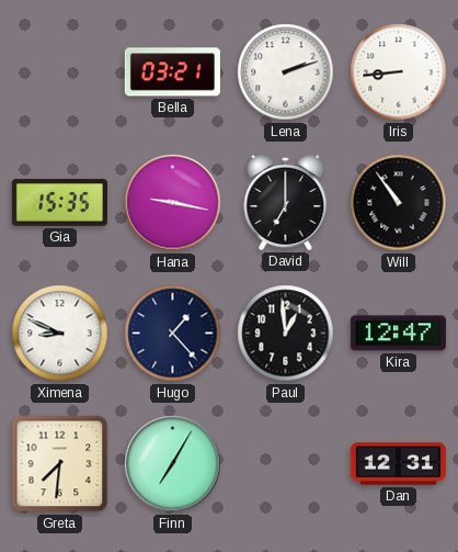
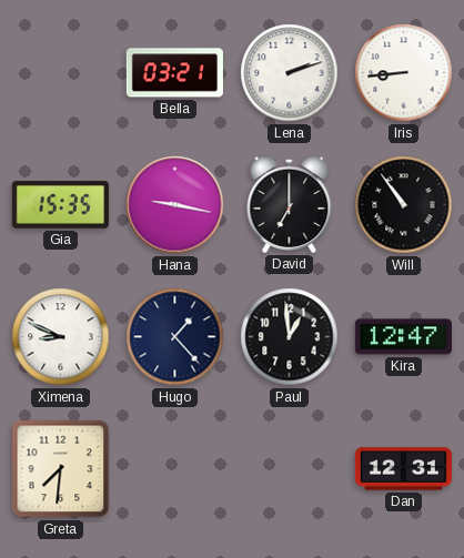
Finn: 7:05 -> none (173, 464)
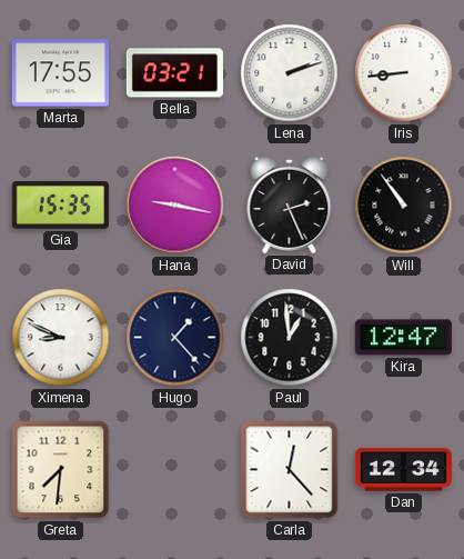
Marta: none -> 17:55 (60, 73)
David: 7:00 -> 2:26 (290, 204)
Carla: none -> 12:23 (290, 470)
Dan: 12:31 -> 12:34 (403, 470)
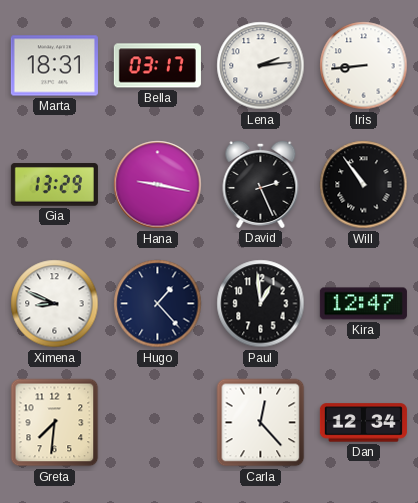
Marta: 17:55 -> 18:31 (54, 66)
Bella: 03:21 -> 03:17 (157, 66)
Lena: 2:12 -> 2:14 (261, 66)
Gia: 15:35 -> 13:29 (54, 185)
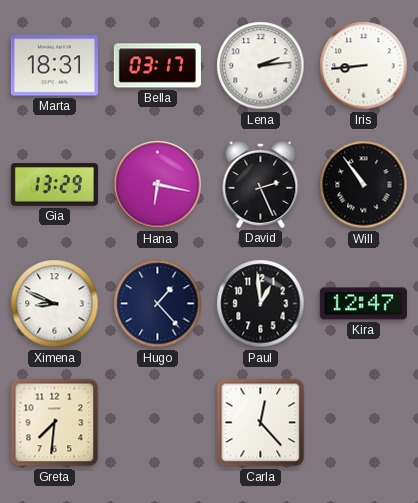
Hana: 9:17 -> 6:17 (158, 185)
Dan: 12:34 -> none (363, 423)
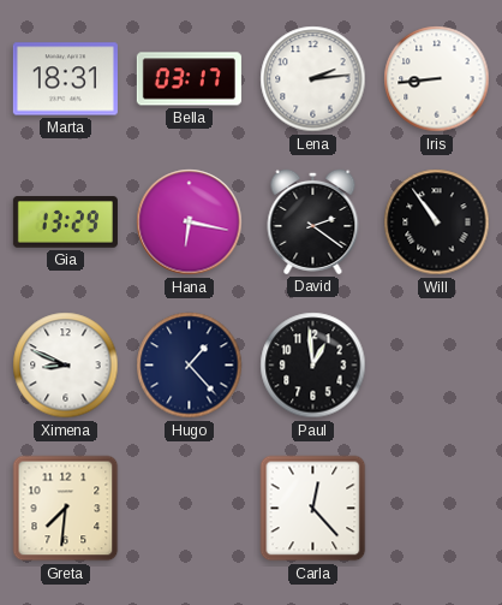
David: 2:26 -> 2:21 (313, 221)
Kira: 12:47 -> none (363, 304)
